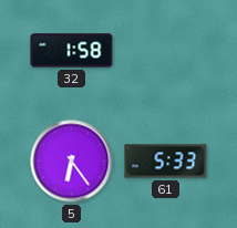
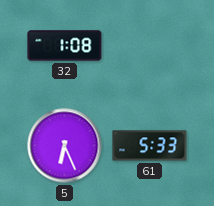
32: 1:58 -> 1:08 (65, 46)
5: 6:24 -> 6:26 (65, 146)
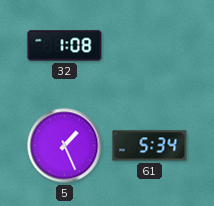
5: 6:26 -> 1:26 (65, 146)
61: 5:33 -> 5:34 (150, 146)
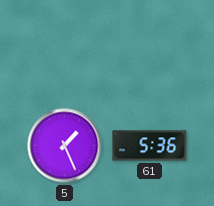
32: 1:08 -> none (65, 46)
61: 5:34 -> 5:36 (150, 146)
